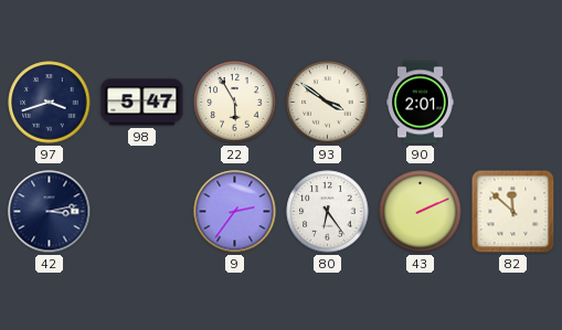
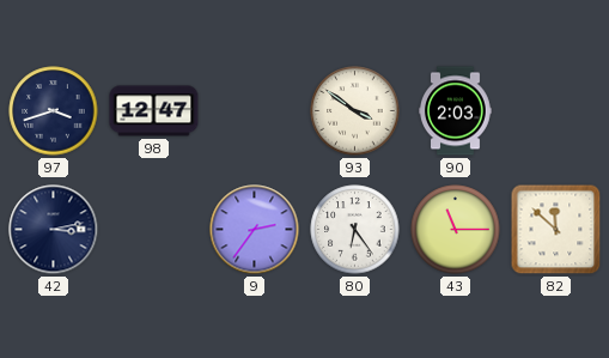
98: 5:47 -> 12:47 (154, 111)
22: 5:55 -> none (235, 103)
90: 2:01 -> 2:03 (456, 111)
43: 2:11 -> 11:15 (456, 230)
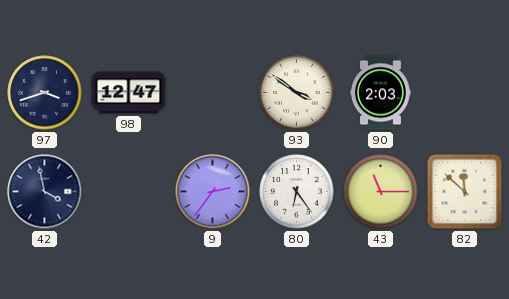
42: 3:13 -> 3:58 (45, 192)
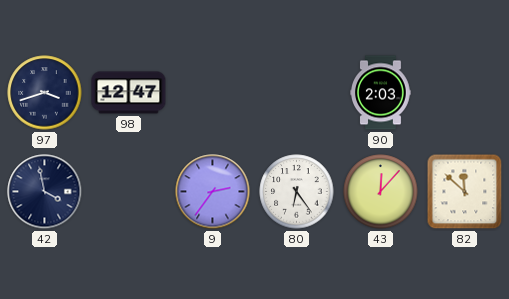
93: 3:51 -> none (297, 93)
43: 11:15 -> 12:07 (381, 192)
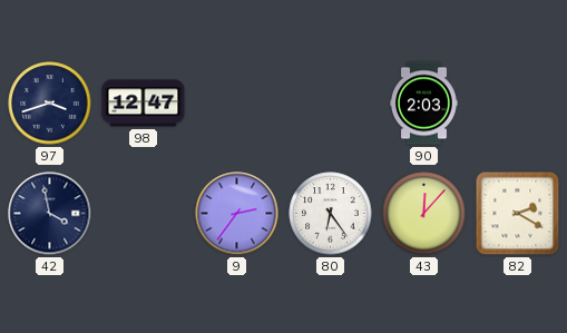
82: 11:52 -> 2:20 (518, 214)
